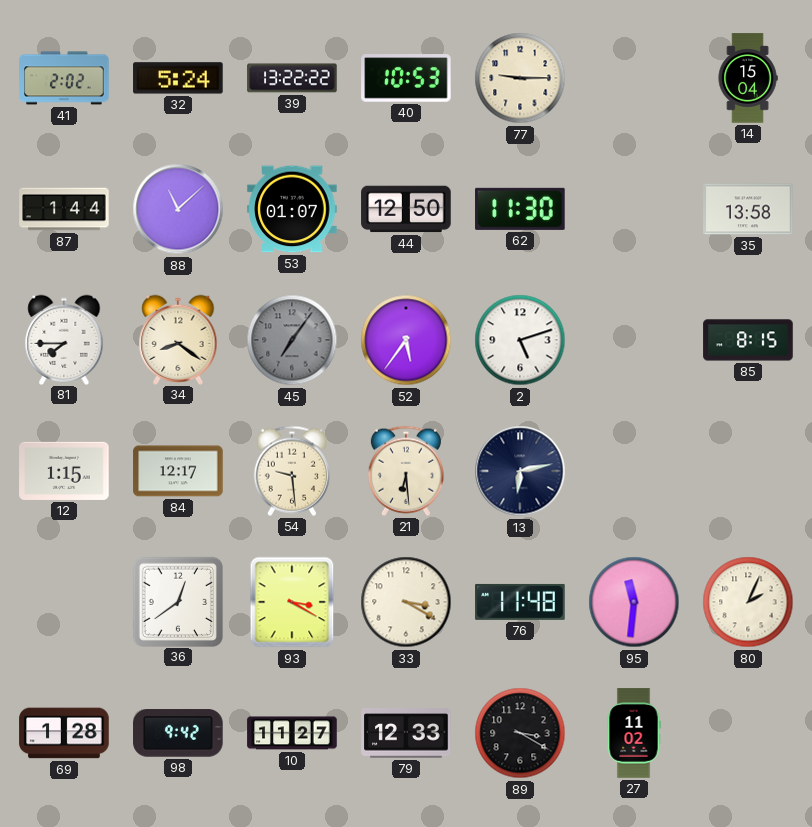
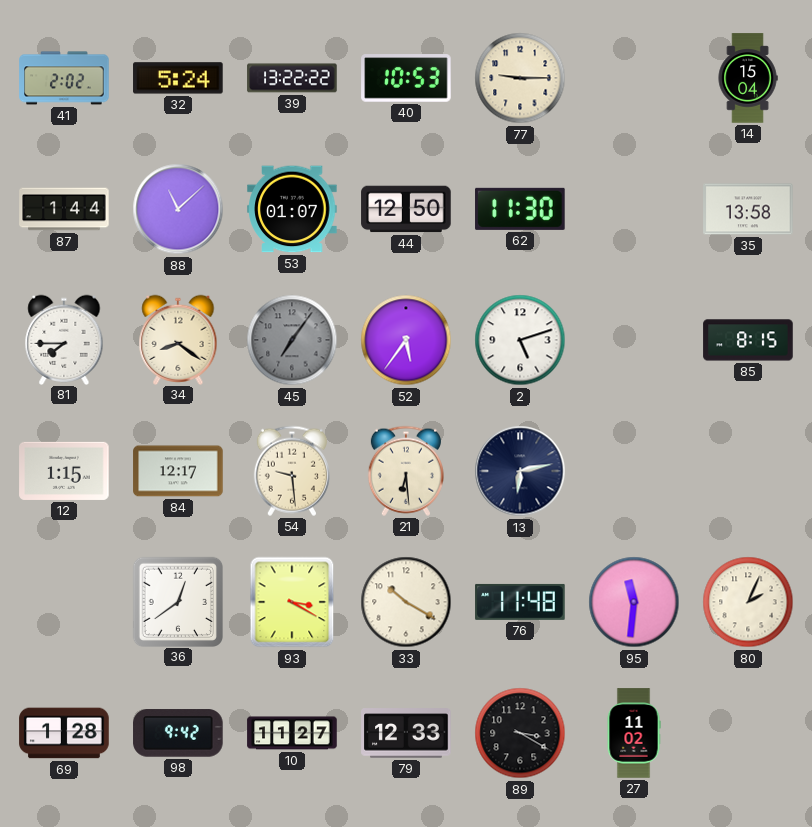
33: 3:20 -> 10:20 (406, 602)
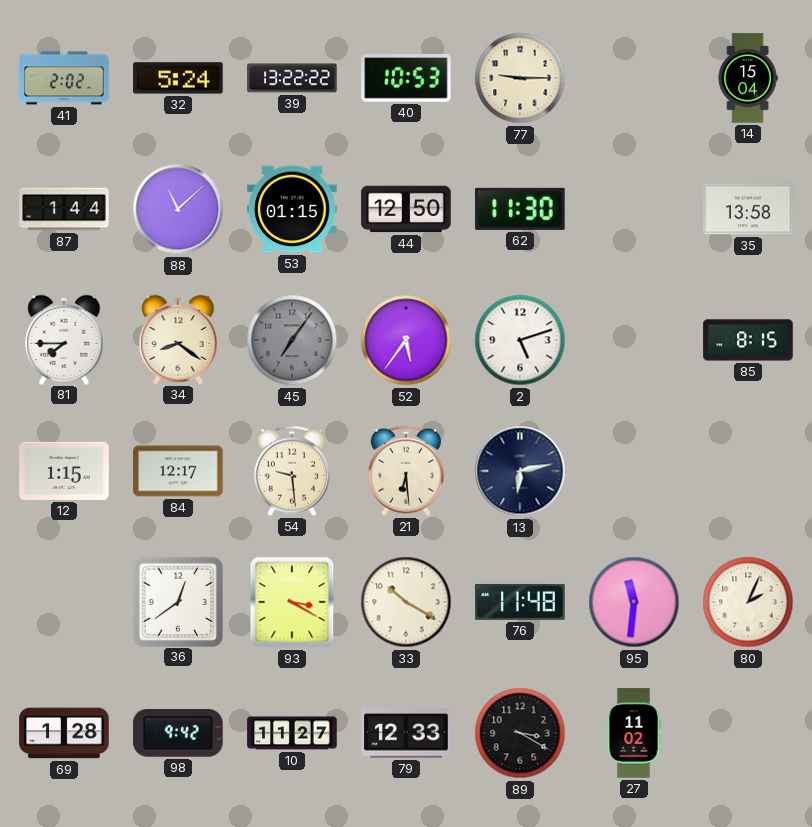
53: 01:07 -> 01:15 (292, 209)
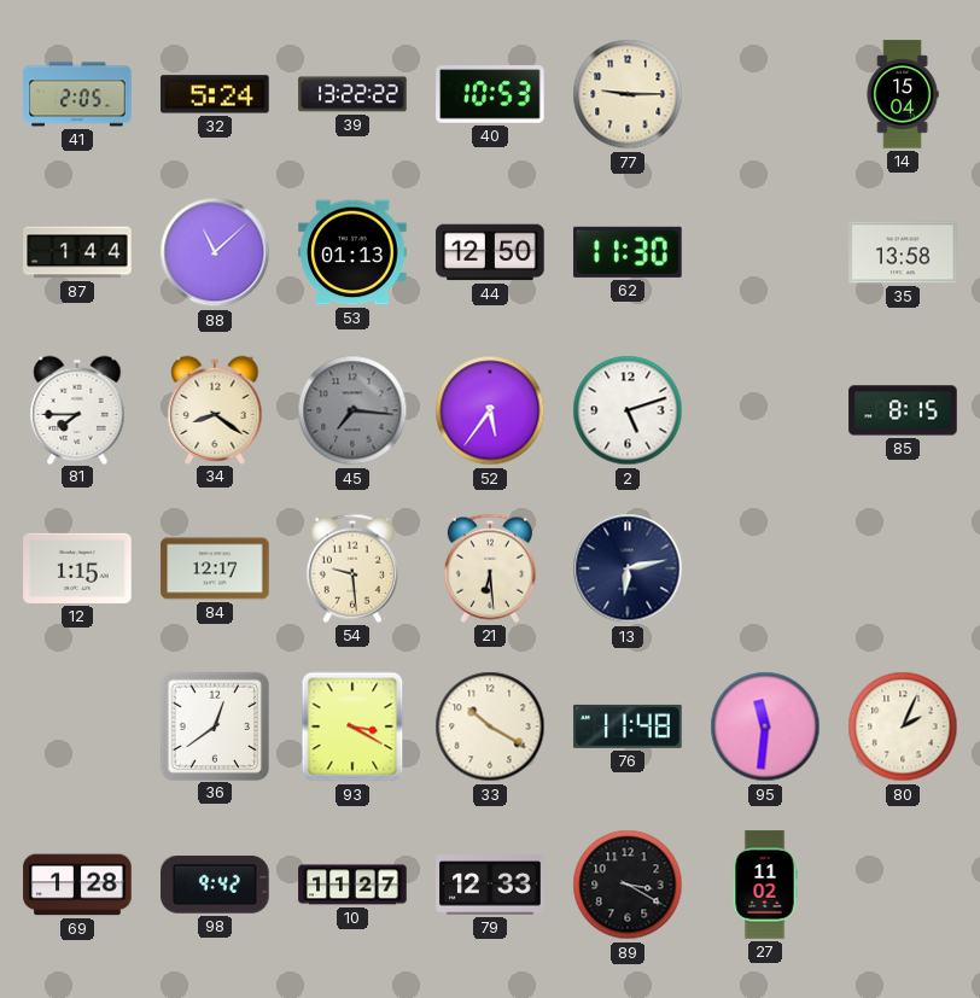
41: 2:02 -> 2:05 (77, 94)
53: 01:15 -> 01:13 (352, 252)
45: 7:06 -> 7:16 (352, 410)
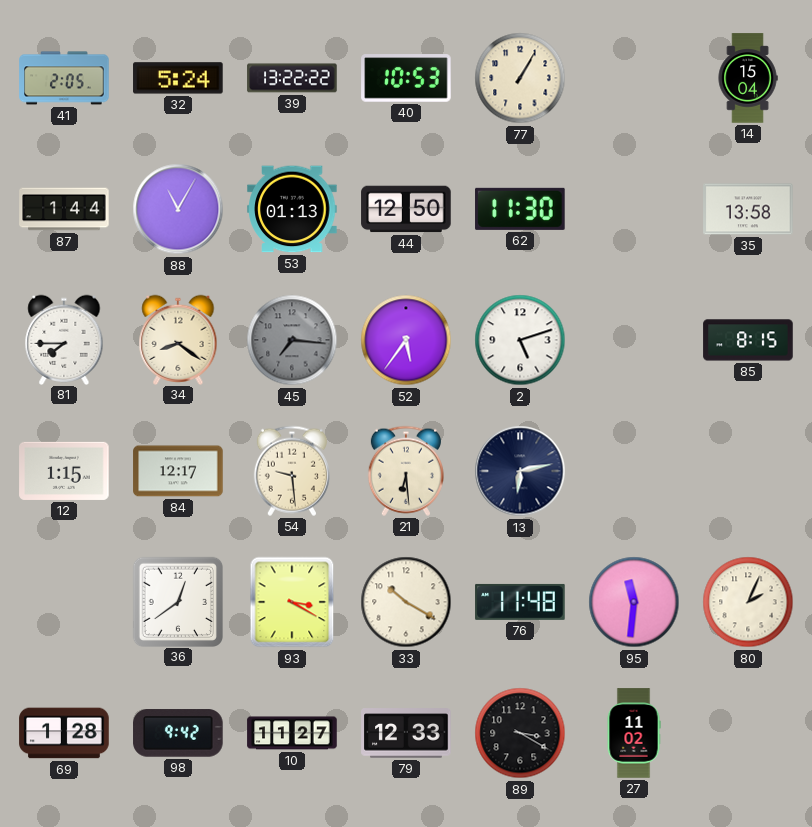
77: 9:15 -> 1:05 (520, 78)
88: 11:08 -> 11:05 (178, 209)
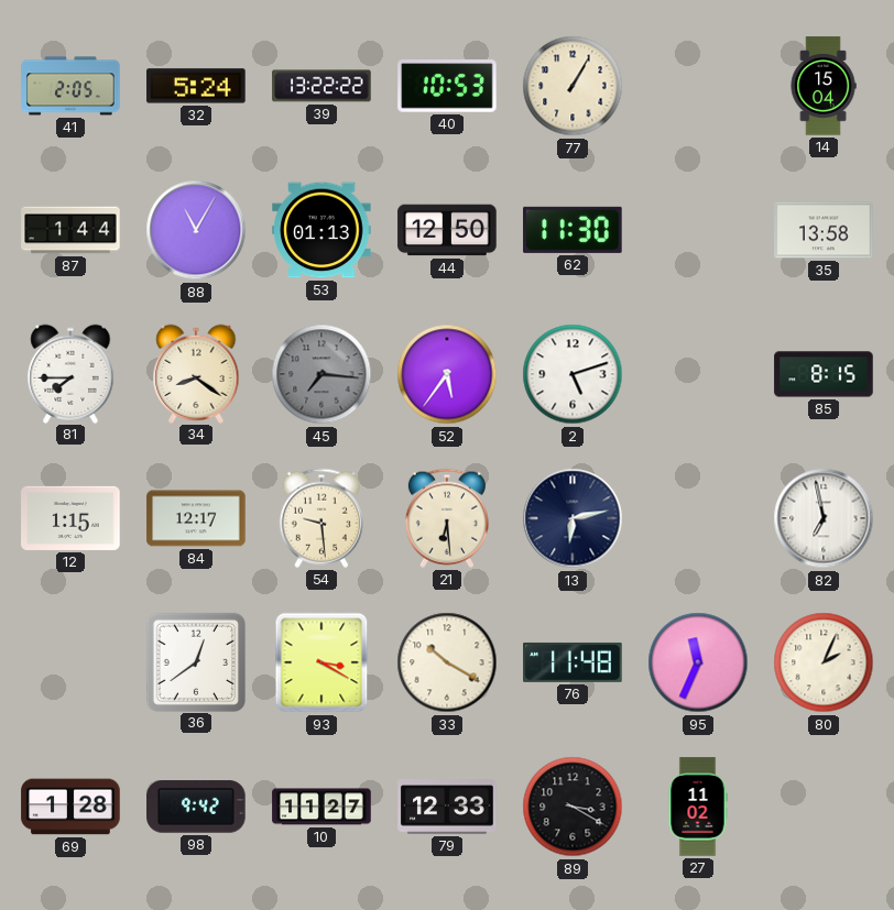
82: none -> 6:58 (824, 518)
95: 11:31 -> 11:34 (698, 662)
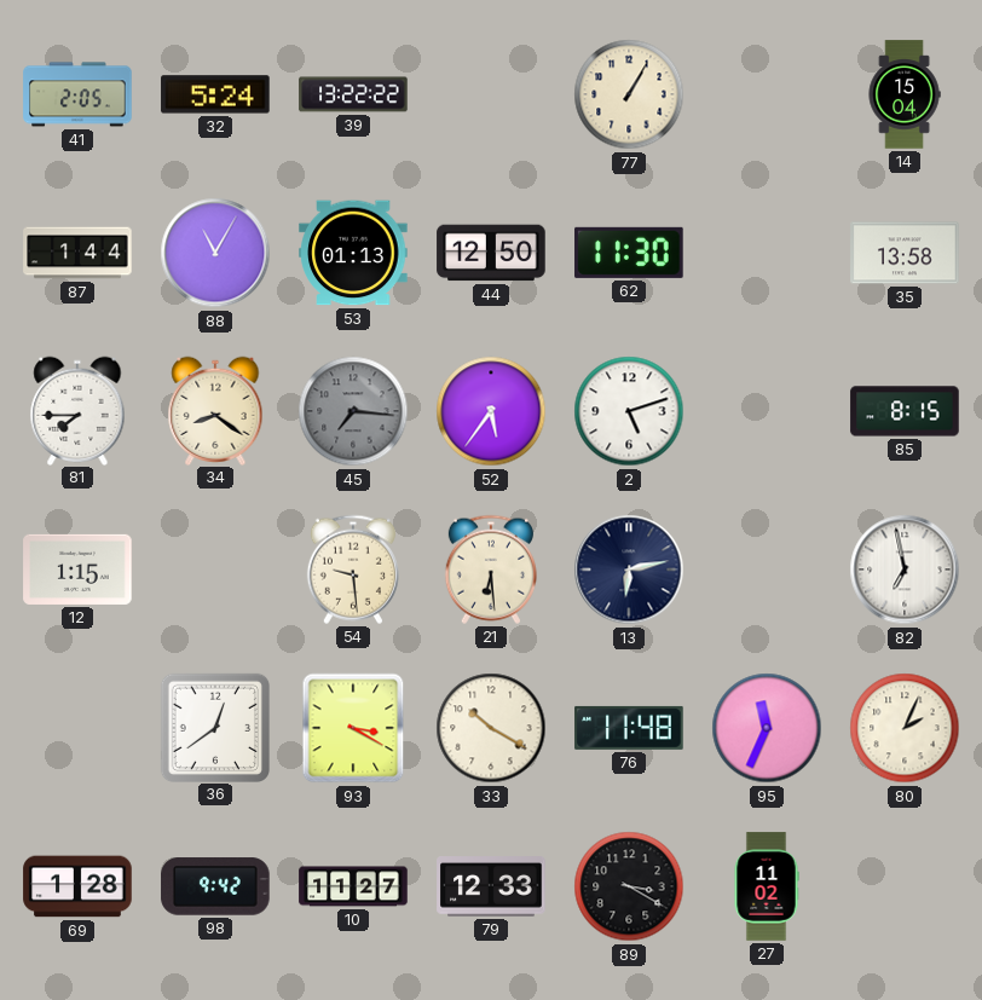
40: 10:53 -> none (447, 86)
84: 12:17 -> none (196, 518)
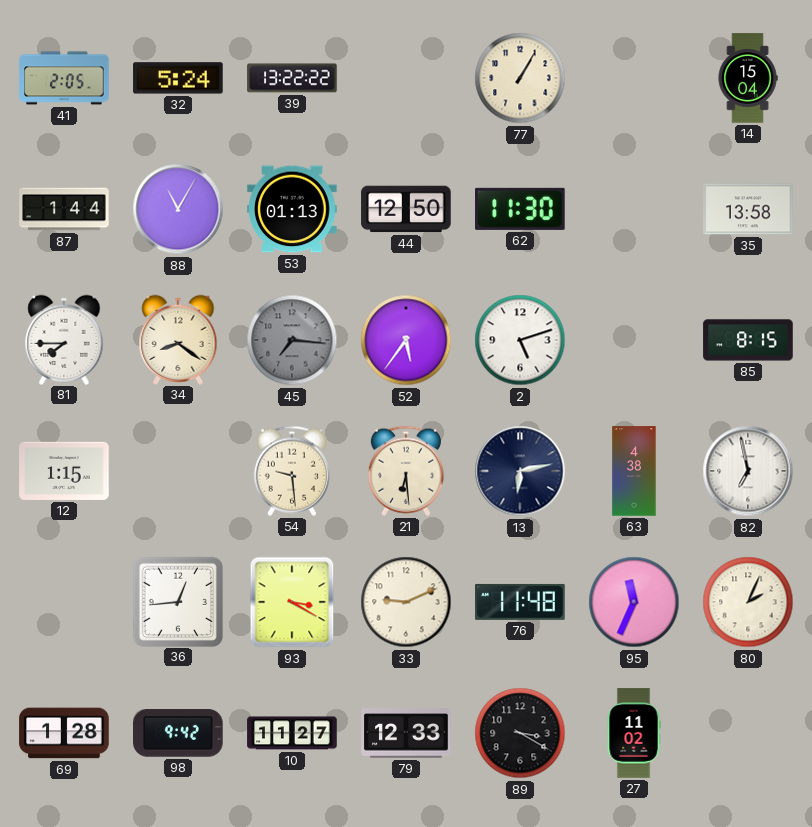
63: none -> 4:38 (634, 471)
36: 12:39 -> 12:44 (177, 601)
33: 10:20 -> 9:11 (406, 602)
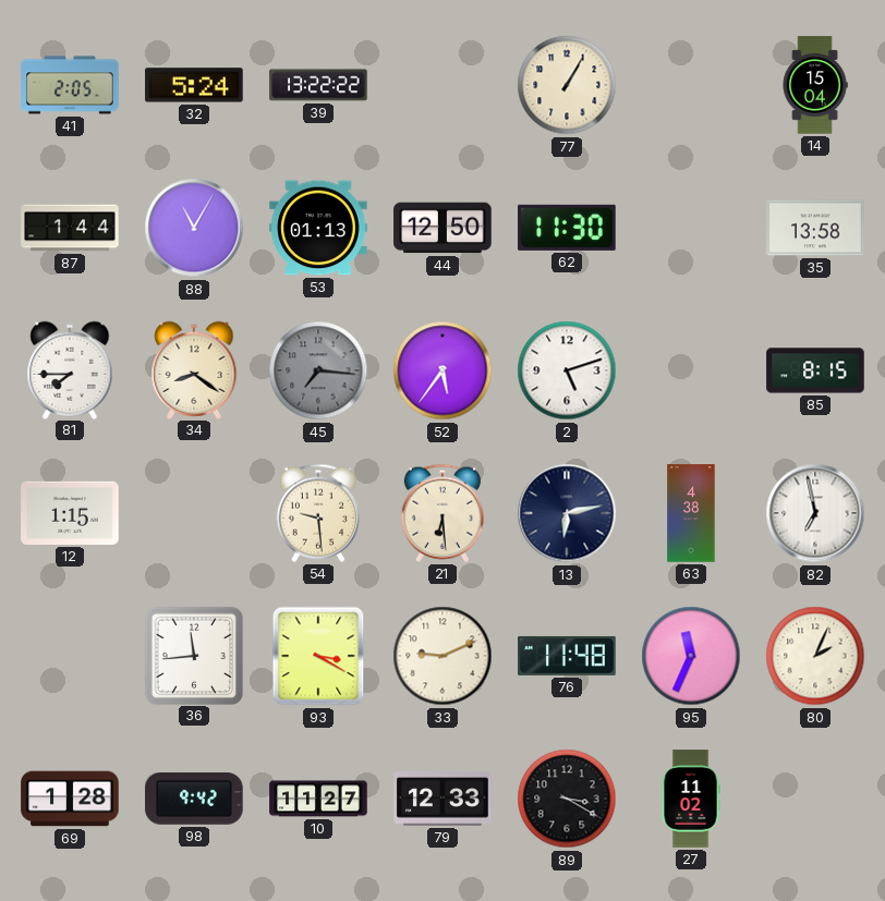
36: 12:44 -> 11:44 (193, 655)
